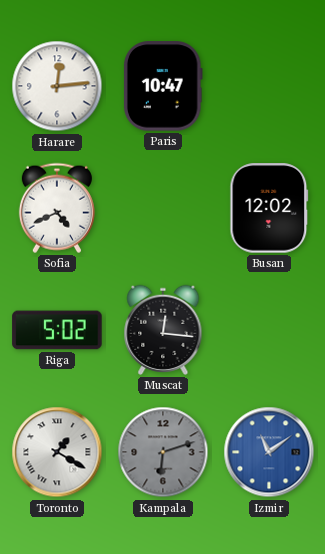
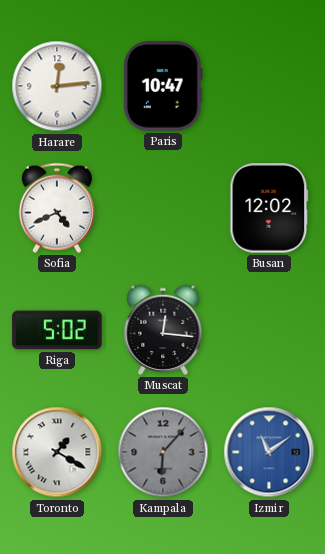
Kampala: 6:12 -> 6:07 (163, 452)
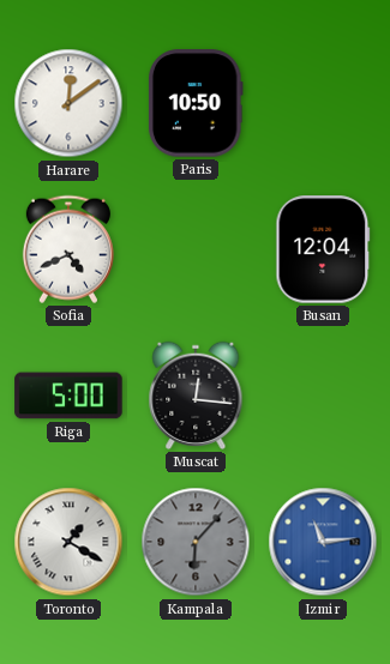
Harare: 12:14 -> 12:09 (68, 103)
Paris: 10:47 -> 10:50 (196, 103)
Busan: 12:02 -> 12:04 (323, 249)
Riga: 5:02 -> 5:00 (68, 396)
Izmir: 11:09 -> 11:14 (323, 542)
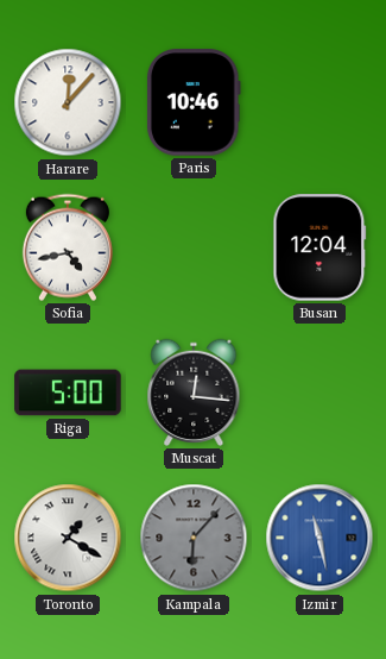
Harare: 12:09 -> 12:07 (68, 102)
Paris: 10:50 -> 10:46 (194, 102)
Sofia: 4:41 -> 4:43 (68, 247)
Izmir: 11:14 -> 11:28 (319, 538)
